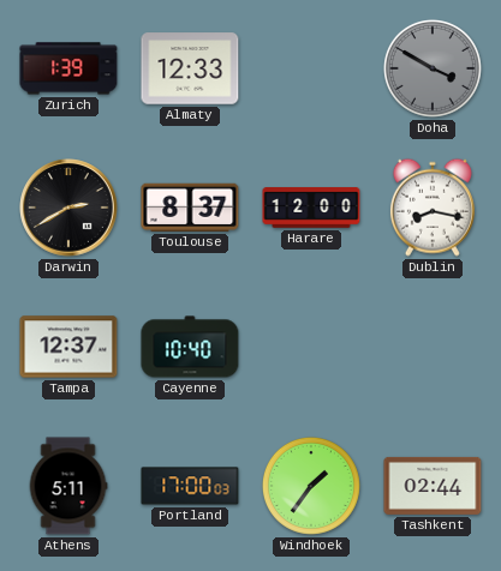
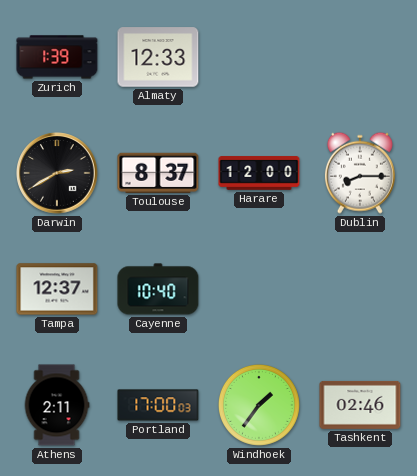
Doha: 3:50 -> none (433, 68)
Dublin: 8:17 -> 8:15 (360, 173)
Athens: 5:11 -> 2:11 (57, 405)
Tashkent: 02:44 -> 02:46 (360, 405)
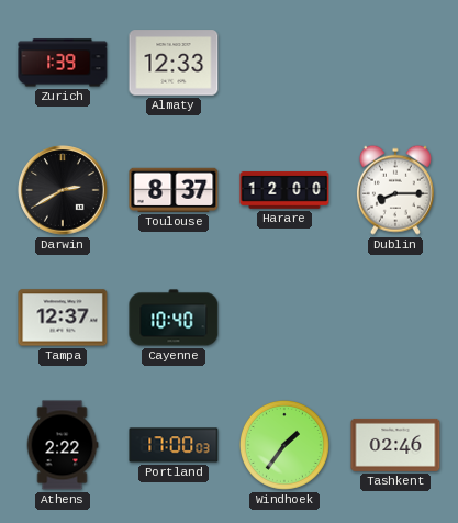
Athens: 2:11 -> 2:22 (63, 445)
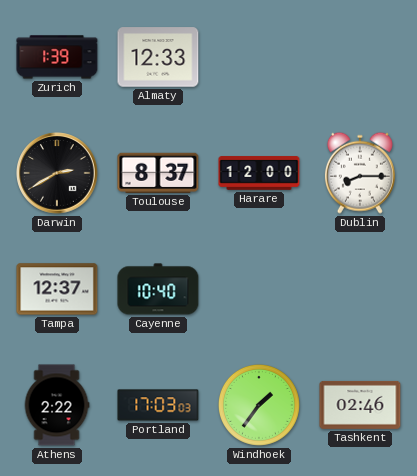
Portland: 17:00 -> 17:03 (158, 405)
